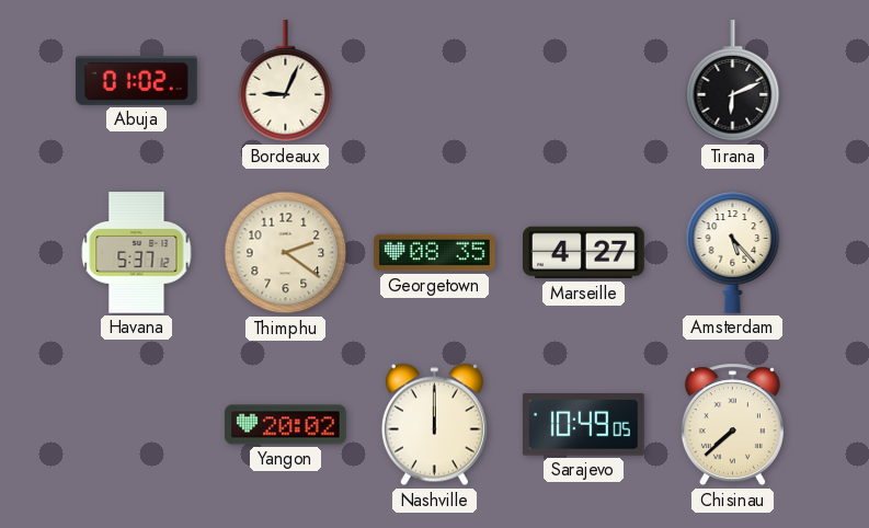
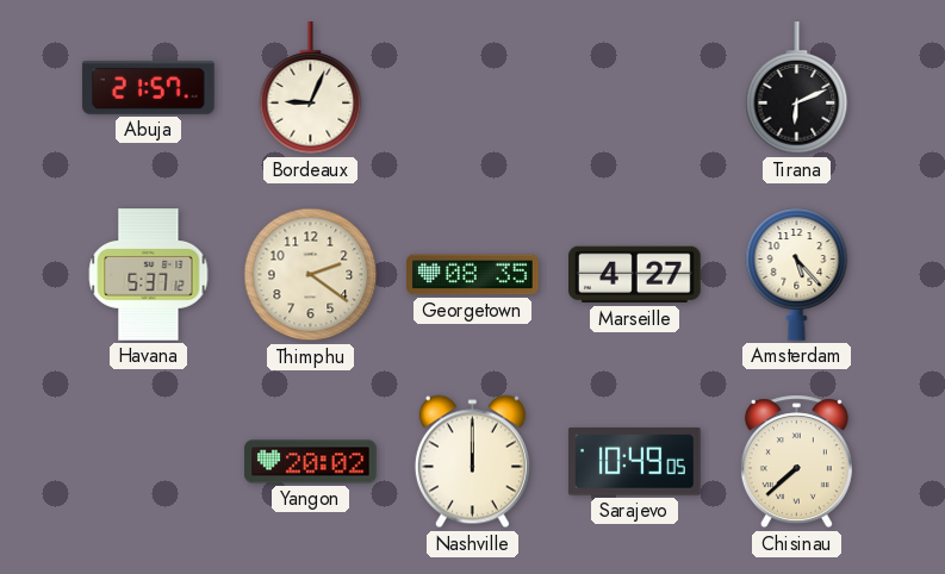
Abuja: 01:02 -> 21:57 (149, 87)
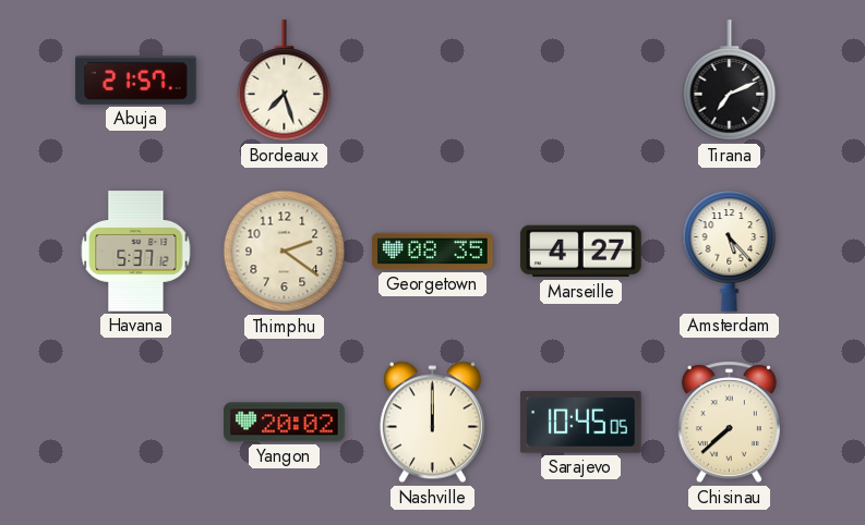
Bordeaux: 9:04 -> 7:27 (285, 81)
Tirana: 6:11 -> 7:11 (730, 81)
Sarajevo: 10:49 -> 10:45 (581, 423)
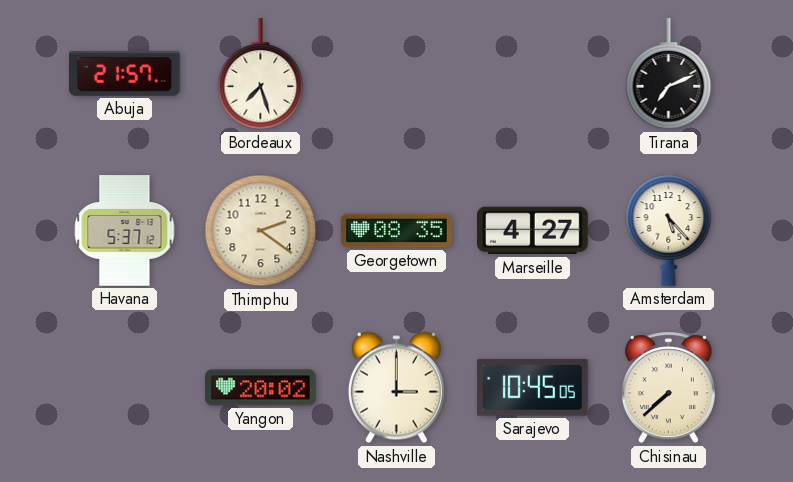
Nashville: 12:00 -> 3:00 (396, 388)
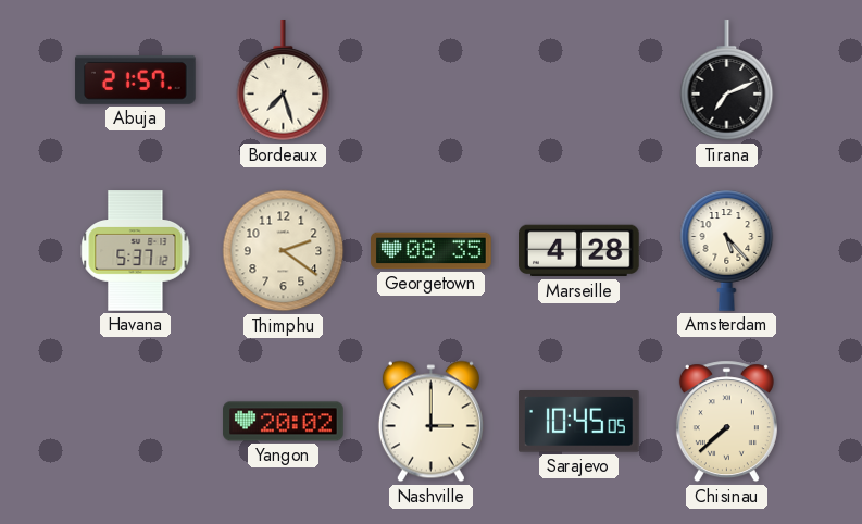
Marseille: 4:27 -> 4:28 (579, 251)
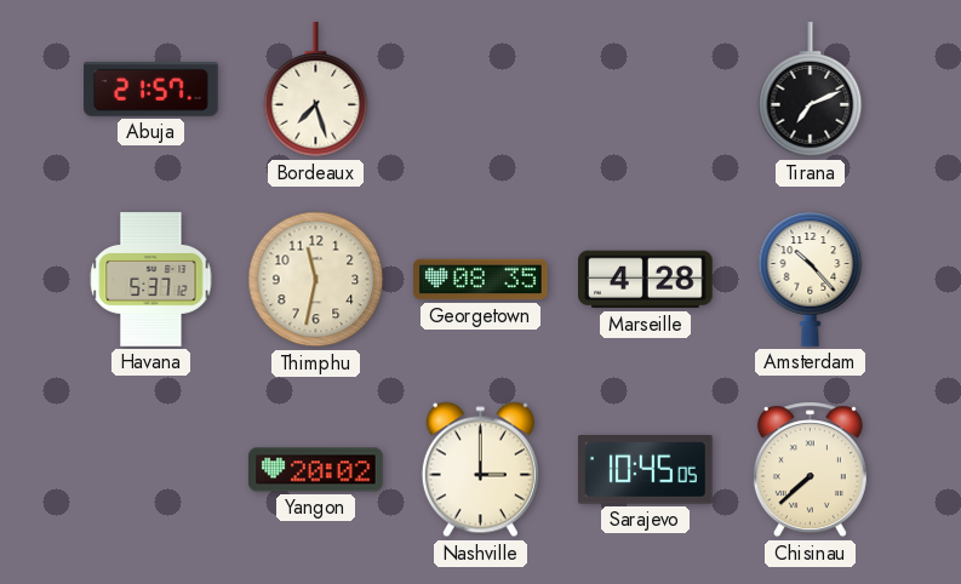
Thimphu: 2:21 -> 11:32 (316, 280)
Amsterdam: 5:23 -> 10:23 (811, 279)
